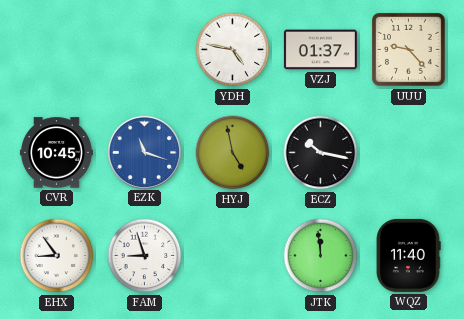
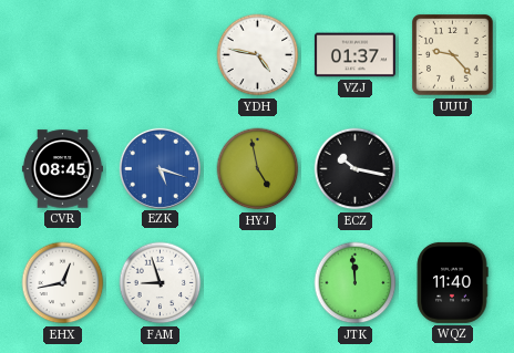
CVR: 10:45 -> 08:45 (62, 169)
EZK: 11:18 -> 5:18 (160, 168)
EHX: 8:54 -> 12:43 (63, 283)
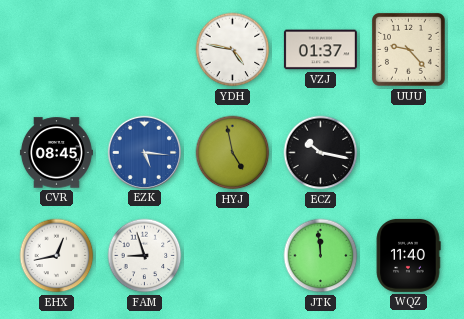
EZK: 5:18 -> 5:16 (144, 152)
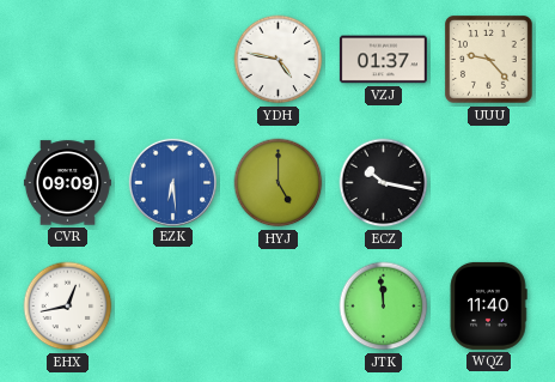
CVR: 08:45 -> 09:09 (67, 183)
EZK: 5:16 -> 6:29 (172, 182)
HYJ: 4:58 -> 5:00 (279, 183)
FAM: 8:57 -> none (145, 256)
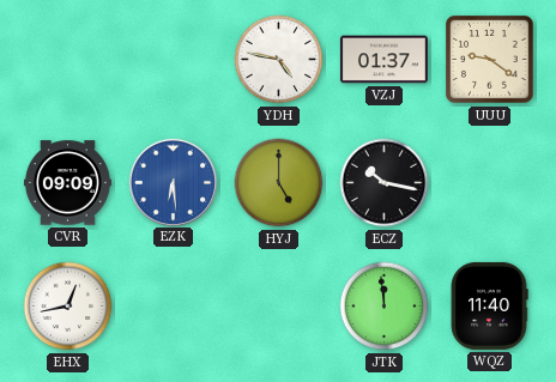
UUU: 9:23 -> 9:21 (490, 60)
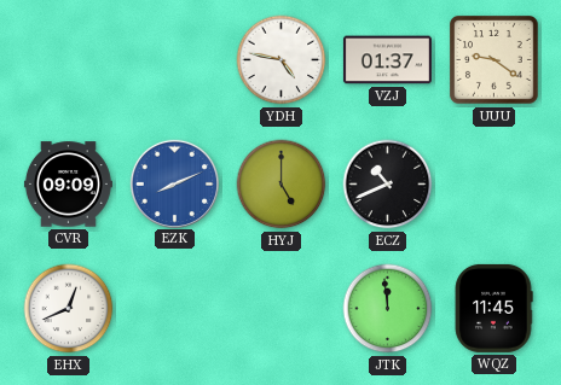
EZK: 6:29 -> 8:11 (174, 183)
ECZ: 10:17 -> 10:41 (388, 185)
EHX: 12:43 -> 12:41 (69, 309)
WQZ: 11:40 -> 11:45 (493, 308)
